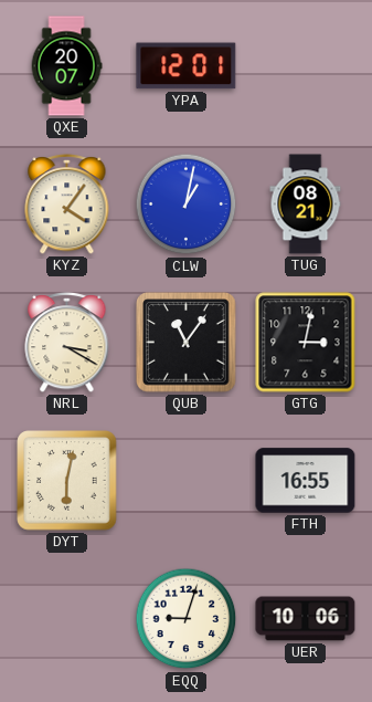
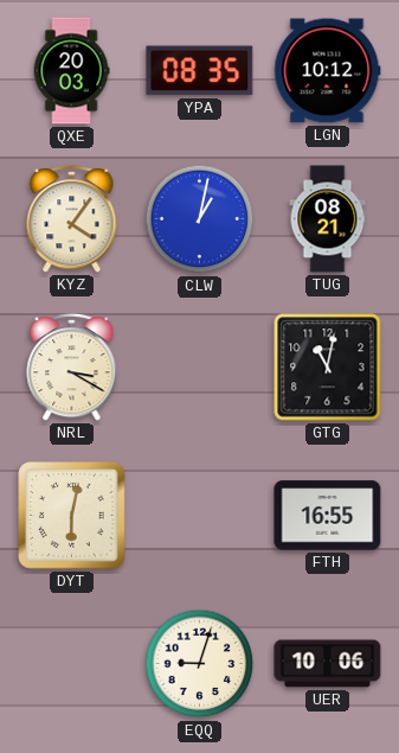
QXE: 20:07 -> 20:03 (71, 71)
YPA: 12:01 -> 08:35 (200, 71)
LGN: none -> 10:12 (328, 71)
QUB: 11:06 -> none (187, 343)
GTG: 3:02 -> 11:02 (328, 368)
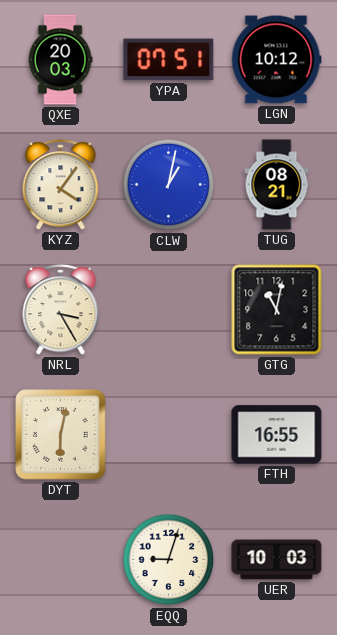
YPA: 08:35 -> 07:51 (169, 60)
NRL: 3:20 -> 3:25 (61, 309)
UER: 10:06 -> 10:03 (277, 560)
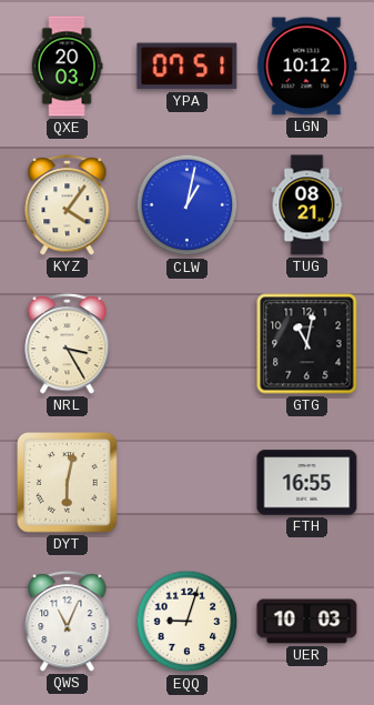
QWS: none -> 11:04 (68, 621)
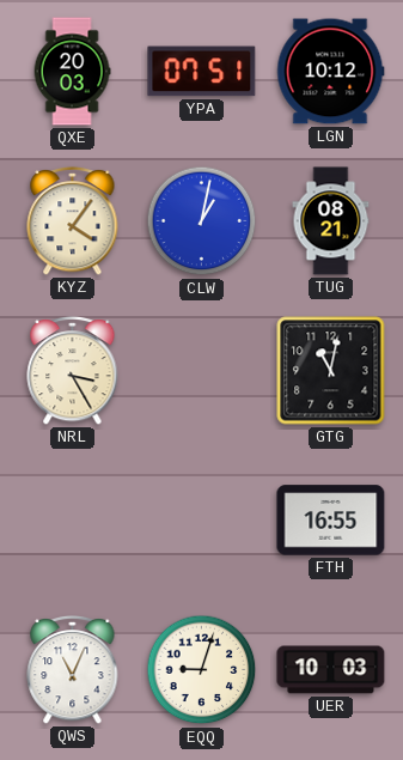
DYT: 6:02 -> none (68, 483)
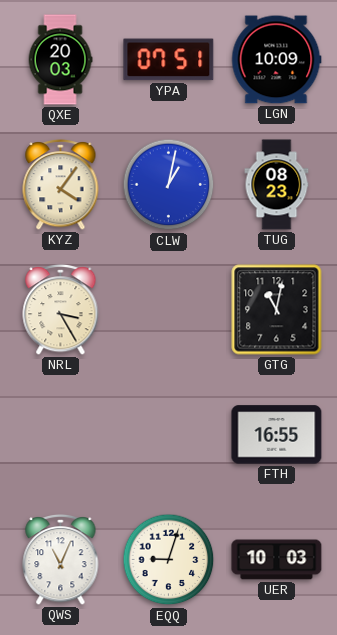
LGN: 10:12 -> 10:09 (277, 60)
TUG: 08:21 -> 08:23 (277, 185)
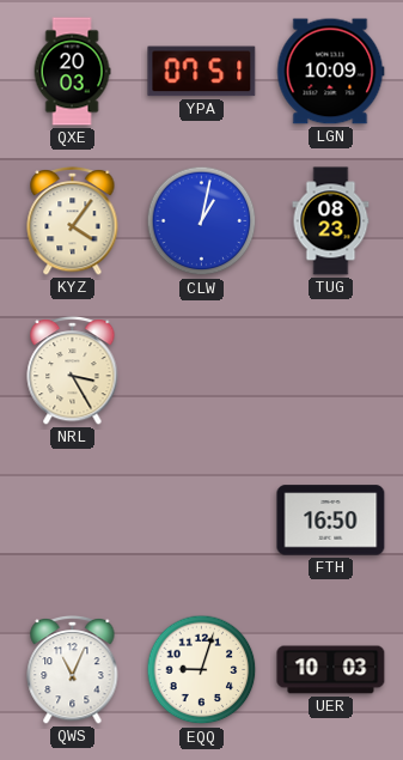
GTG: 11:02 -> none (277, 310)
FTH: 16:55 -> 16:50 (331, 521)
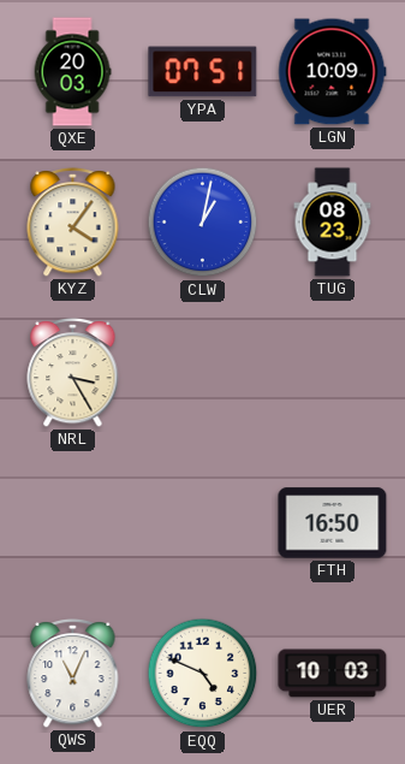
EQQ: 9:03 -> 4:49 (203, 674)
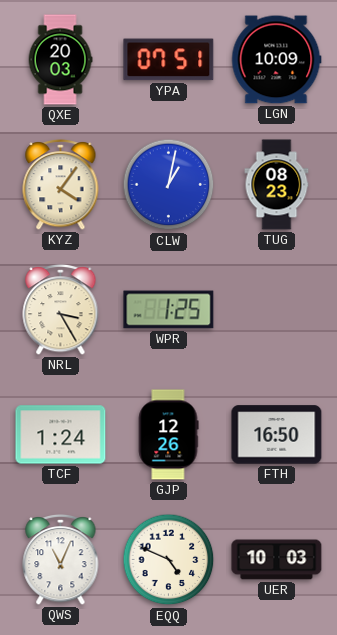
WPR: none -> 1:25 (169, 310)
TCF: none -> 1:24 (61, 435)
GJP: none -> 12:26 (168, 435)
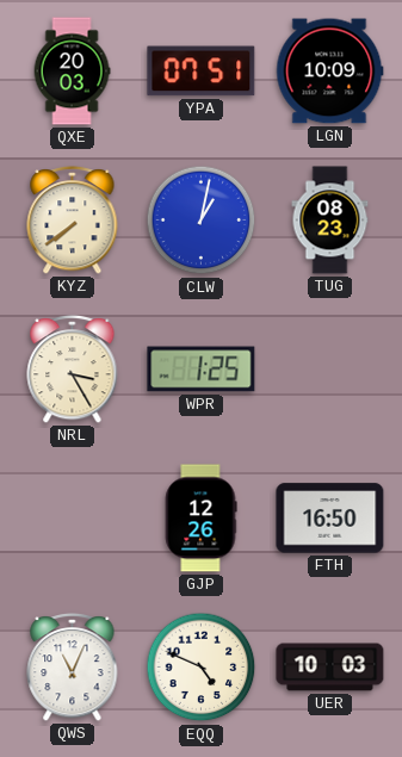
KYZ: 4:06 -> 7:39 (73, 219)
TCF: 1:24 -> none (61, 435)
